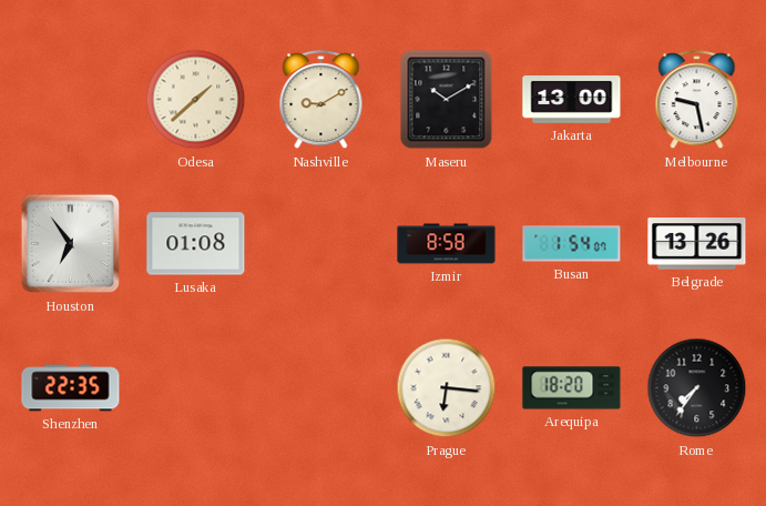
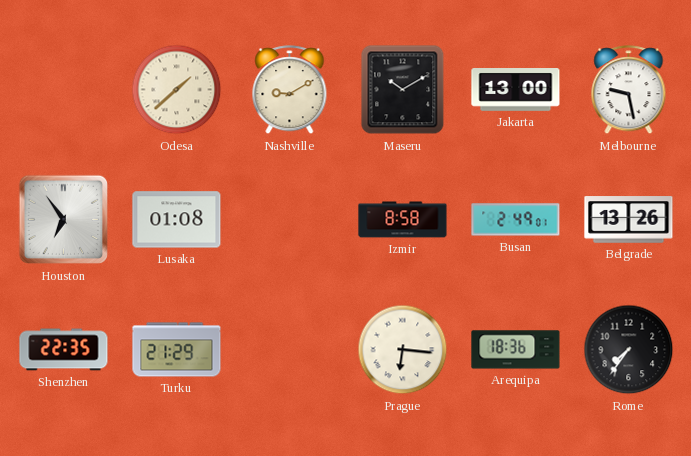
Busan: 1:54 -> 2:49 (516, 220)
Turku: none -> 21:29 (177, 350)
Arequipa: 18:20 -> 18:36 (516, 350)
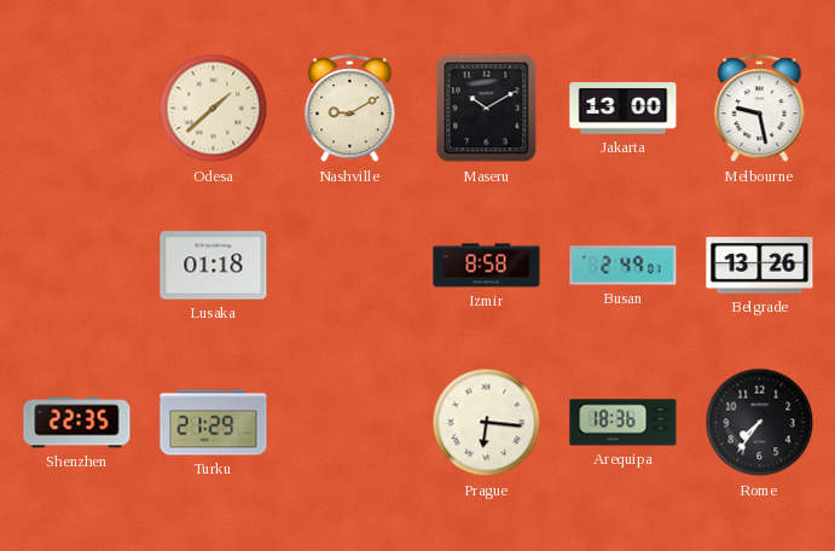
Houston: 6:54 -> none (64, 220)
Lusaka: 01:08 -> 01:18 (214, 266)
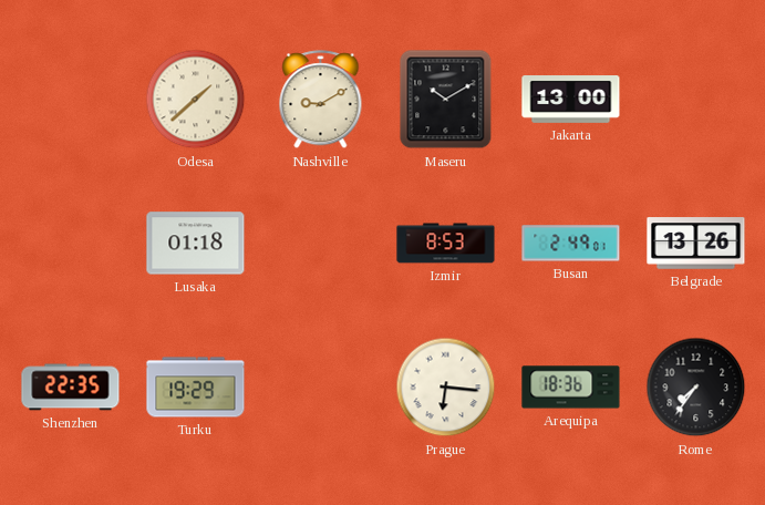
Melbourne: 9:28 -> none (760, 109)
Izmir: 8:58 -> 8:53 (446, 244)
Turku: 21:29 -> 19:29 (196, 388)
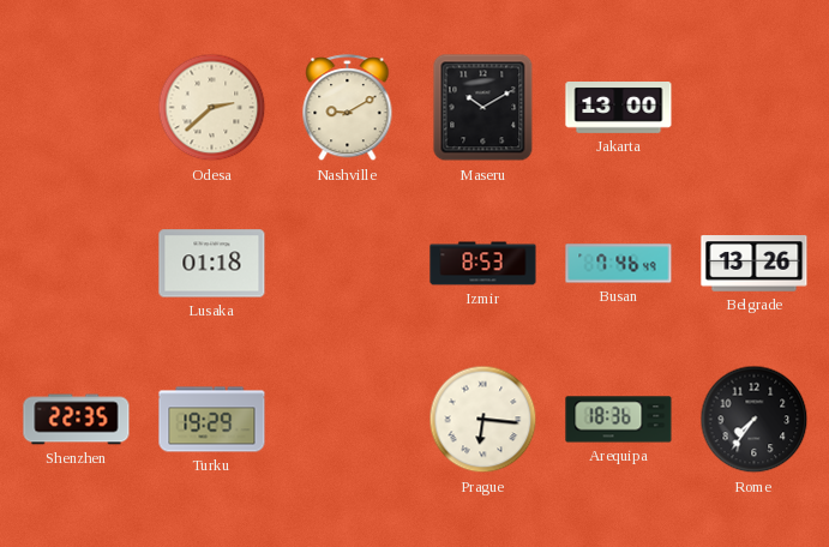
Odesa: 1:38 -> 2:38 (212, 108)
Busan: 2:49 -> 7:46 (619, 264)
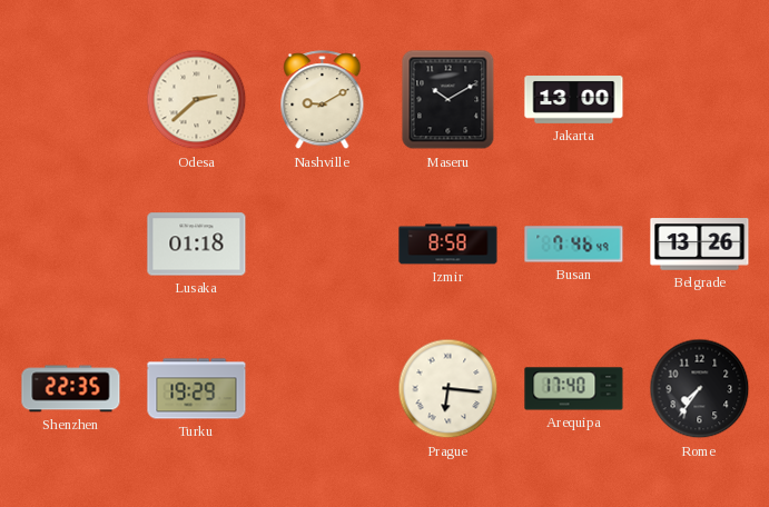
Izmir: 8:53 -> 8:58 (448, 245)
Arequipa: 18:36 -> 17:40 (574, 389)
